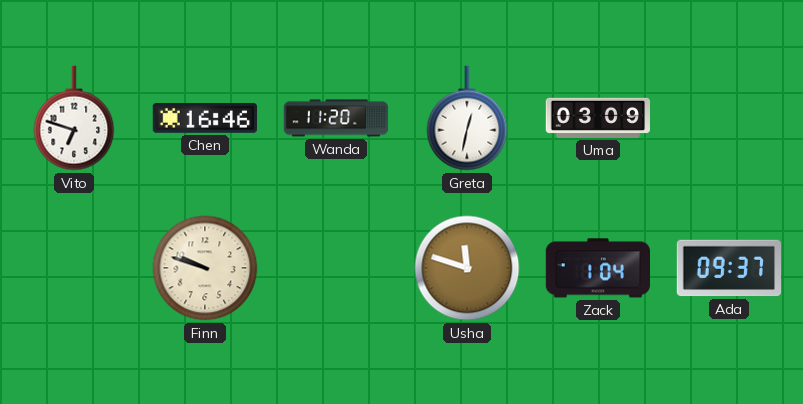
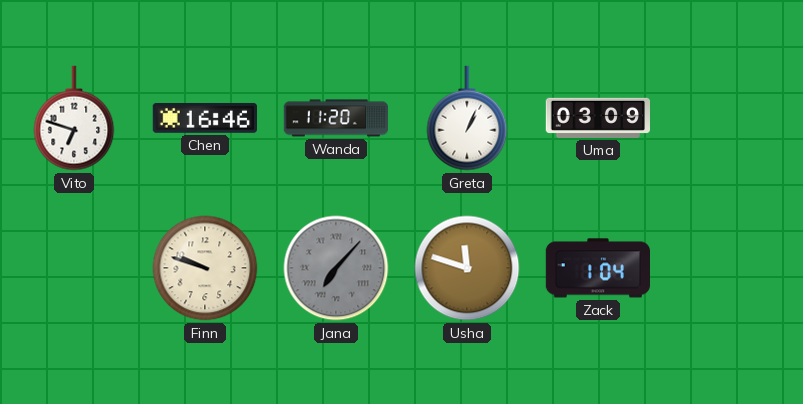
Greta: 12:32 -> 1:04 (467, 118)
Jana: none -> 7:07 (336, 268)
Ada: 09:37 -> none (728, 268)
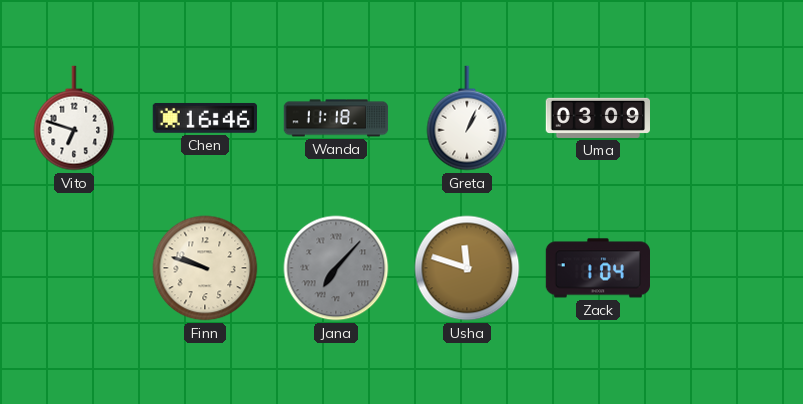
Wanda: 11:20 -> 11:18 (336, 118)
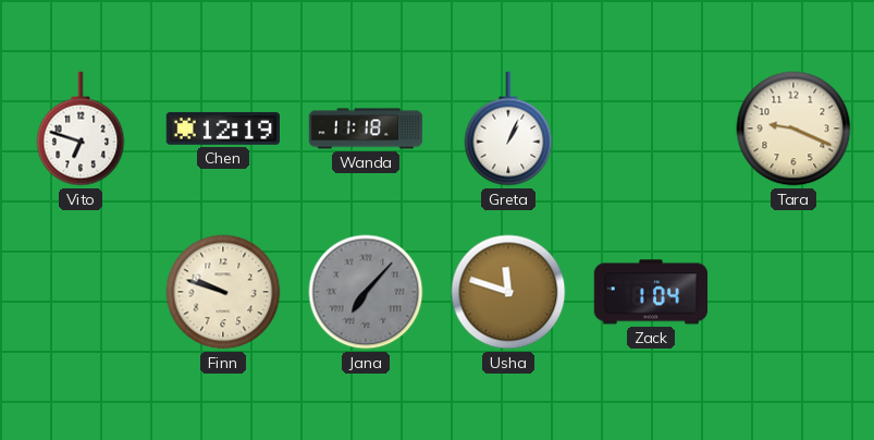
Chen: 16:46 -> 12:19 (222, 129)
Uma: 03:09 -> none (597, 118)
Tara: none -> 9:19 (793, 129)
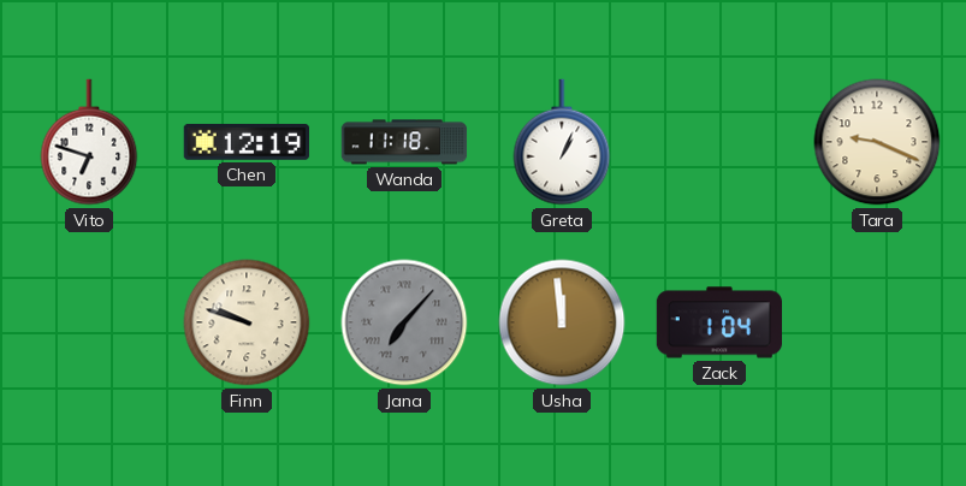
Usha: 11:48 -> 11:59 (562, 322)
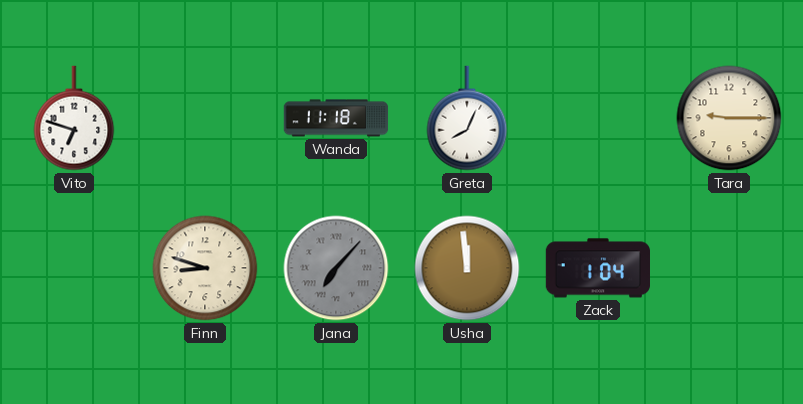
Chen: 12:19 -> none (245, 142)
Greta: 1:04 -> 8:04 (467, 118)
Tara: 9:19 -> 9:15 (729, 118)
Finn: 9:48 -> 8:48 (205, 268)
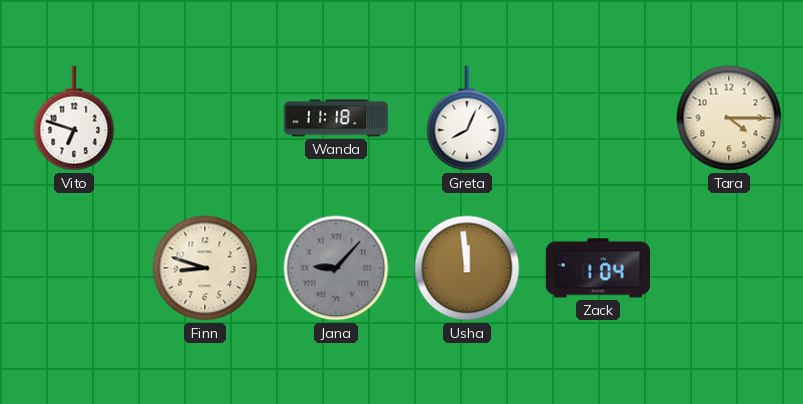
Tara: 9:15 -> 4:15 (729, 118)
Jana: 7:07 -> 9:07 (336, 268)
